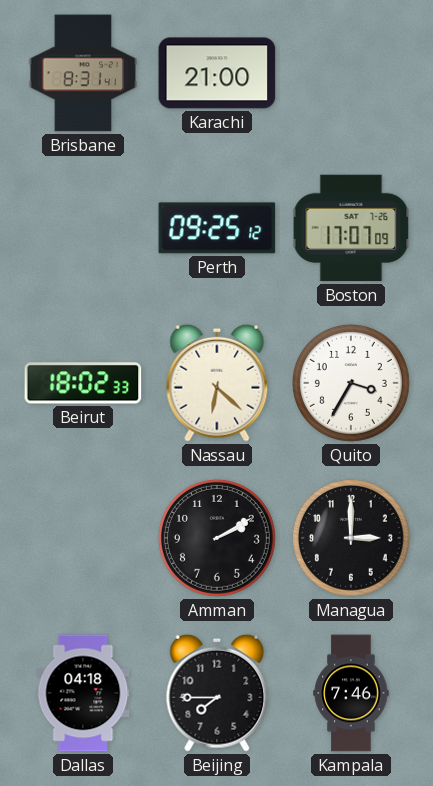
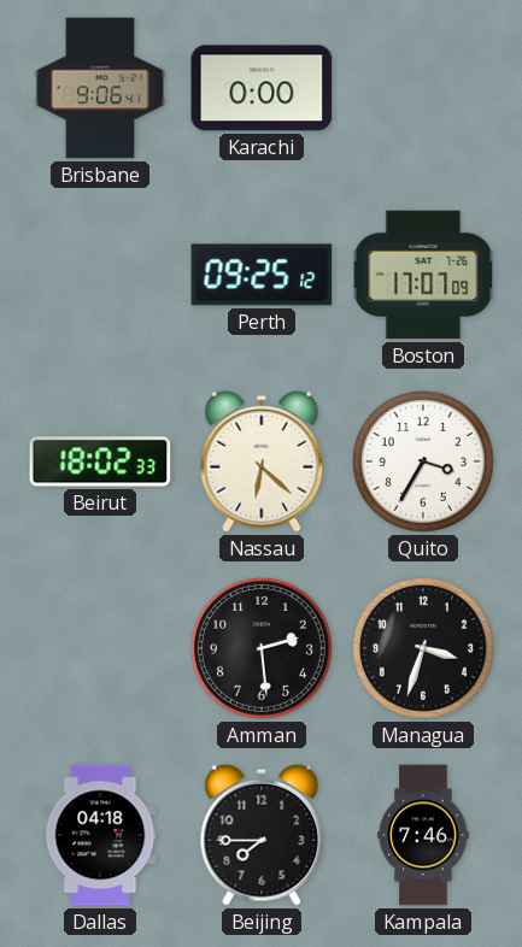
Brisbane: 8:31 -> 9:06 (100, 88)
Karachi: 21:00 -> 0:00 (262, 88)
Amman: 2:10 -> 2:29 (262, 648)
Managua: 3:00 -> 3:33 (423, 648)
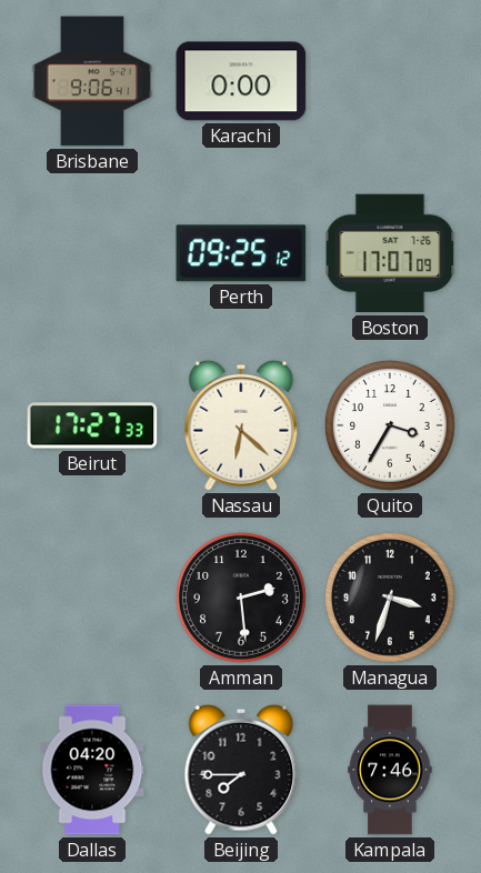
Beirut: 18:02 -> 17:27 (92, 425)
Dallas: 04:18 -> 04:20 (92, 770)
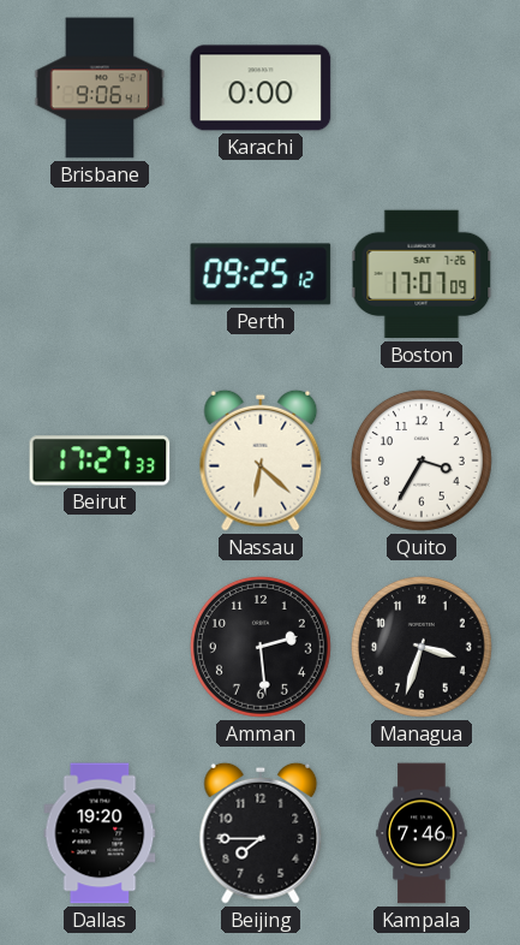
Dallas: 04:20 -> 19:20 (100, 833)
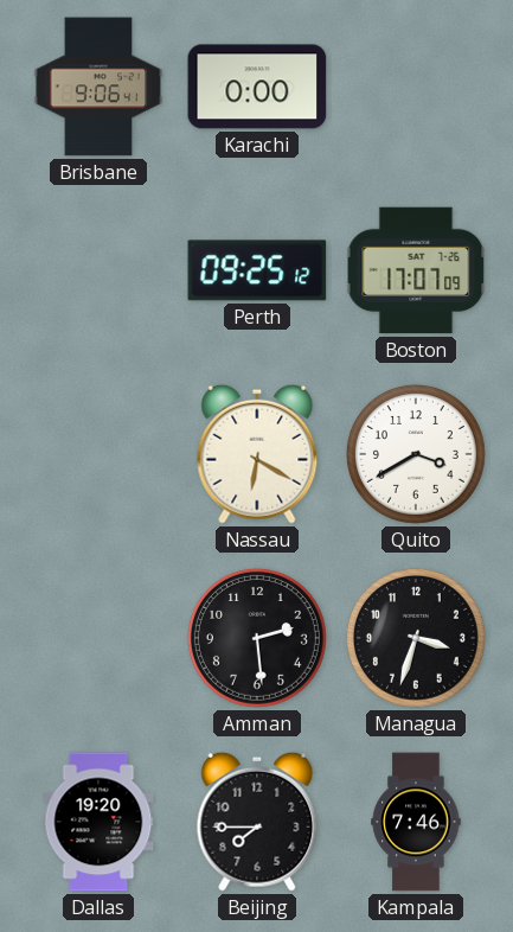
Beirut: 17:27 -> none (100, 460)
Nassau: 6:22 -> 6:20 (257, 454)
Quito: 3:35 -> 3:40 (416, 454)
